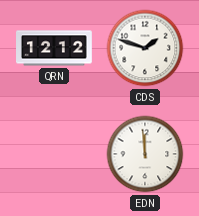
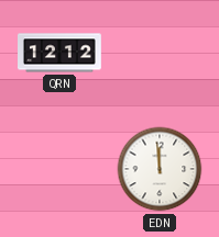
CDS: 1:48 -> none (145, 48)
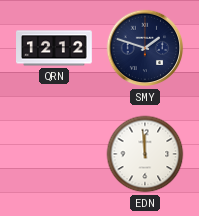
SMY: none -> 1:48 (145, 48)
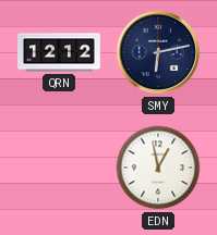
SMY: 1:48 -> 6:13 (158, 52)
EDN: 11:59 -> 12:58 (158, 168)
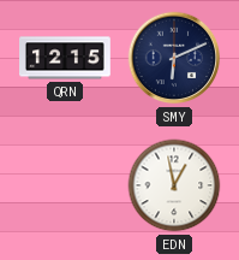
QRN: 12:12 -> 12:15 (66, 58)
SMY: 6:13 -> 6:11 (174, 58)
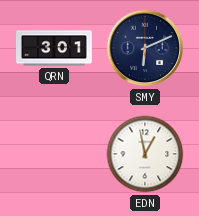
QRN: 12:15 -> 3:01 (55, 48)
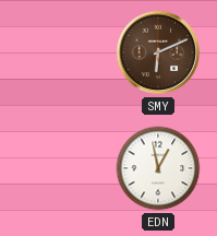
QRN: 3:01 -> none (55, 48)
SMY dial: navy -> brown (158, 52)
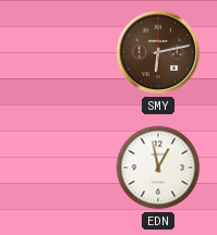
SMY: 6:11 -> 6:13 (158, 52)
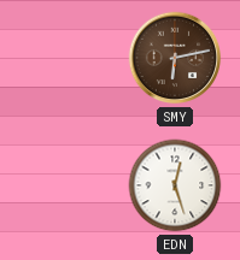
EDN: 12:58 -> 12:27 (175, 185)
